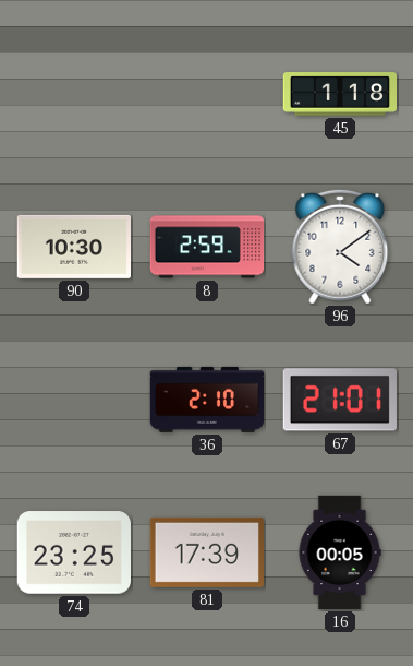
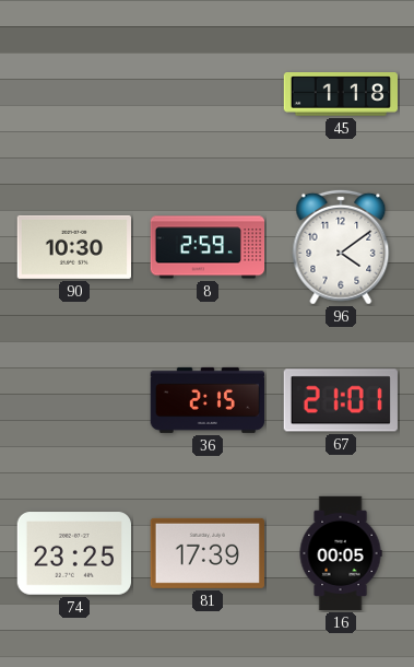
36: 2:10 -> 2:15 (206, 400)
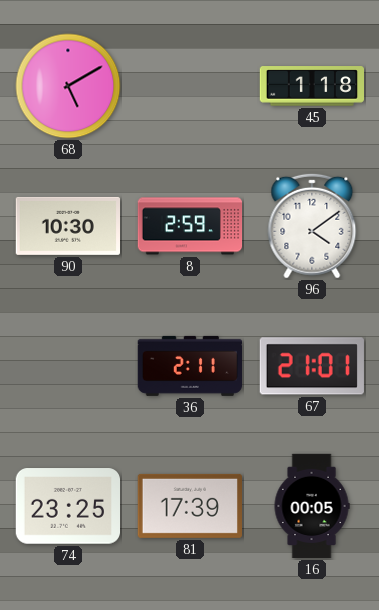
68: none -> 5:10 (68, 86)
36: 2:15 -> 2:11 (189, 366)
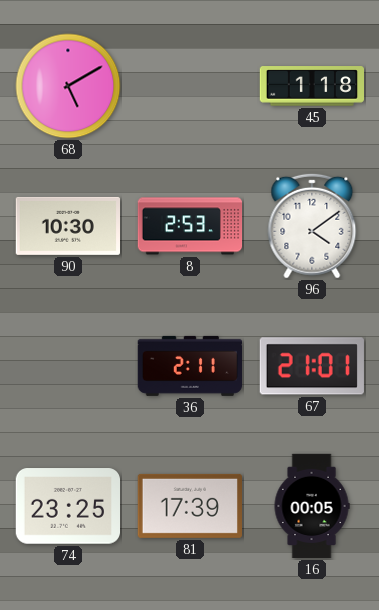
8: 2:59 -> 2:53 (190, 226)
